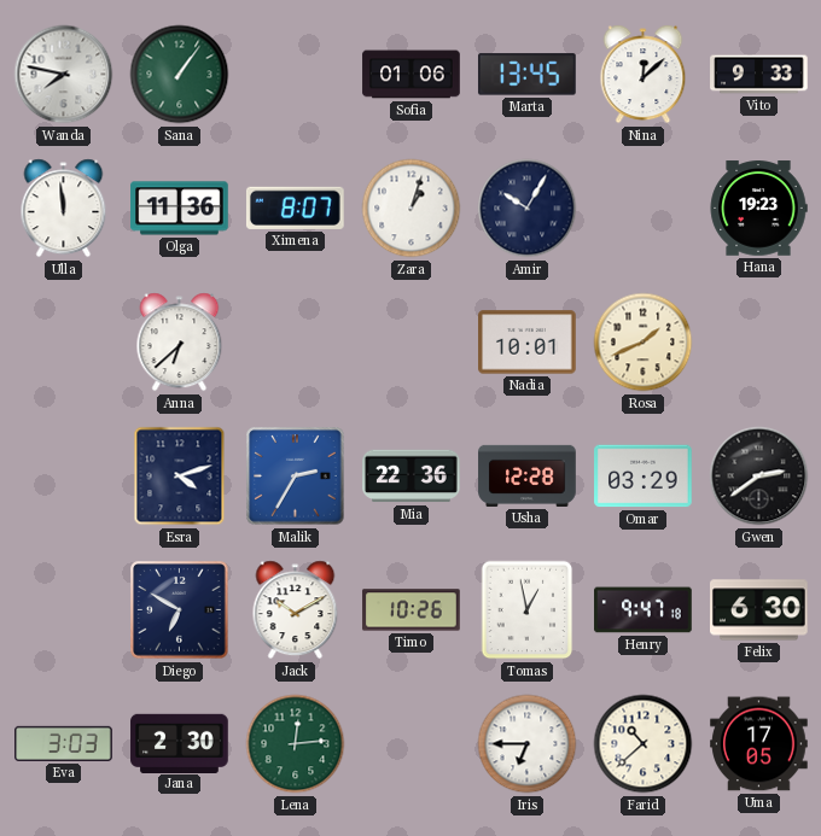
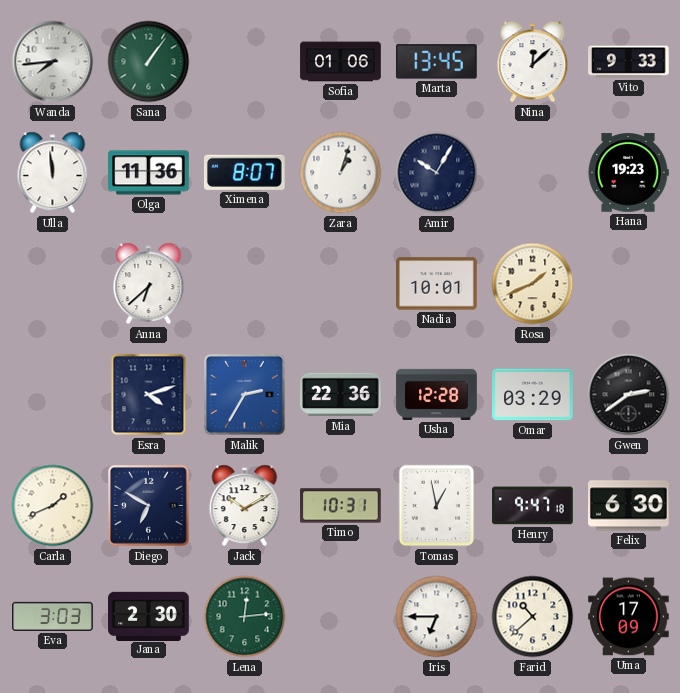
Wanda: 7:47 -> 7:44 (53, 62)
Carla: none -> 1:41 (53, 506)
Timo: 10:26 -> 10:31 (341, 506)
Uma: 17:05 -> 17:09 (629, 617)
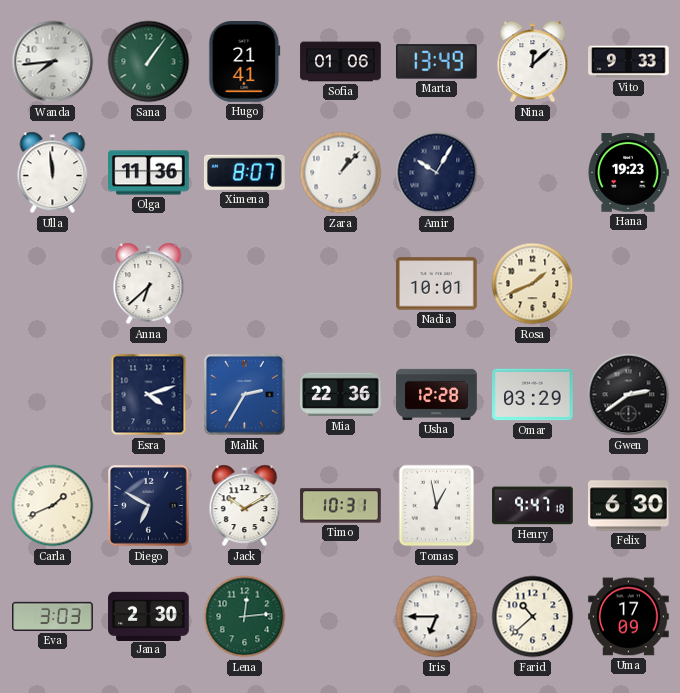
Hugo: none -> 21:41 (245, 62)
Marta: 13:45 -> 13:49 (437, 62)
Zara: 1:03 -> 1:07 (341, 173)
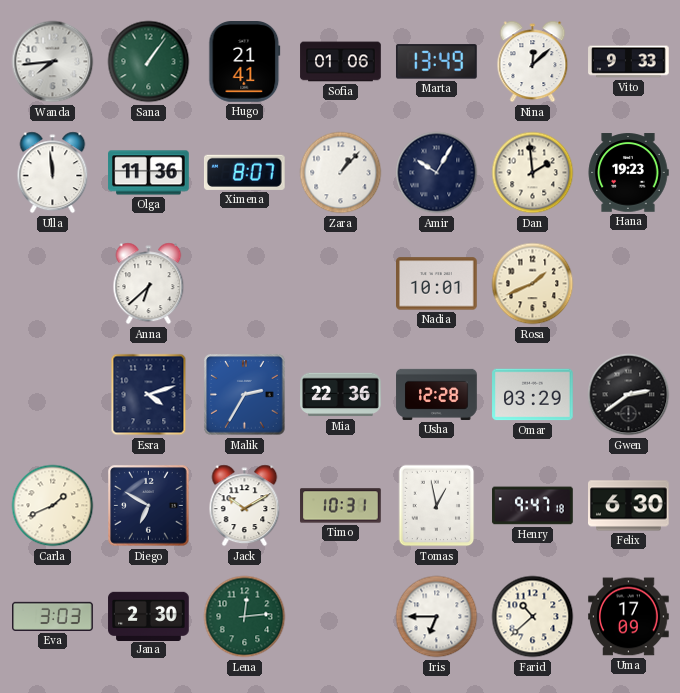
Dan: none -> 1:59 (533, 173)
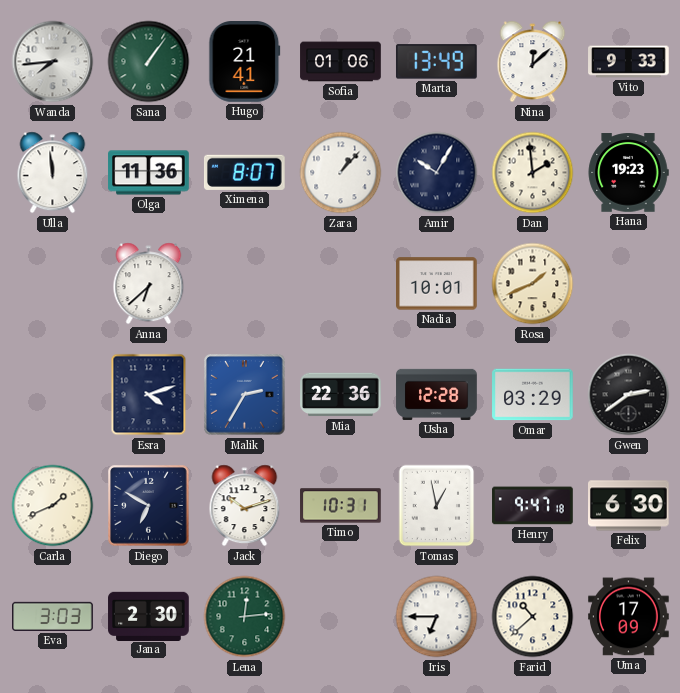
Jack: 10:10 -> 10:12 (245, 506)
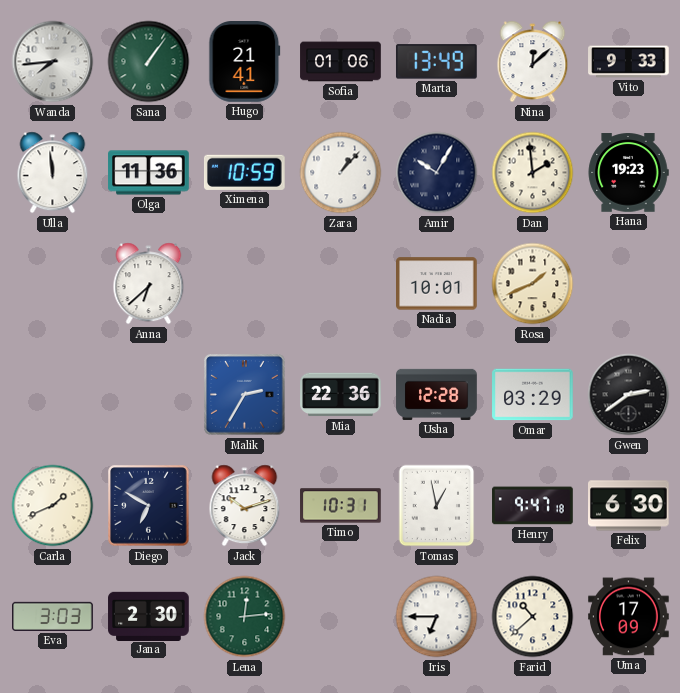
Ximena: 8:07 -> 10:59 (245, 172)
Esra: 4:12 -> none (149, 395)
